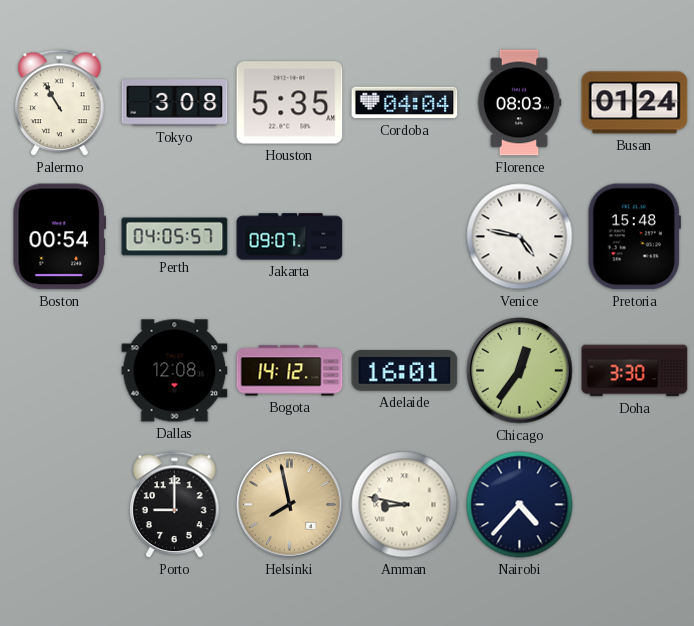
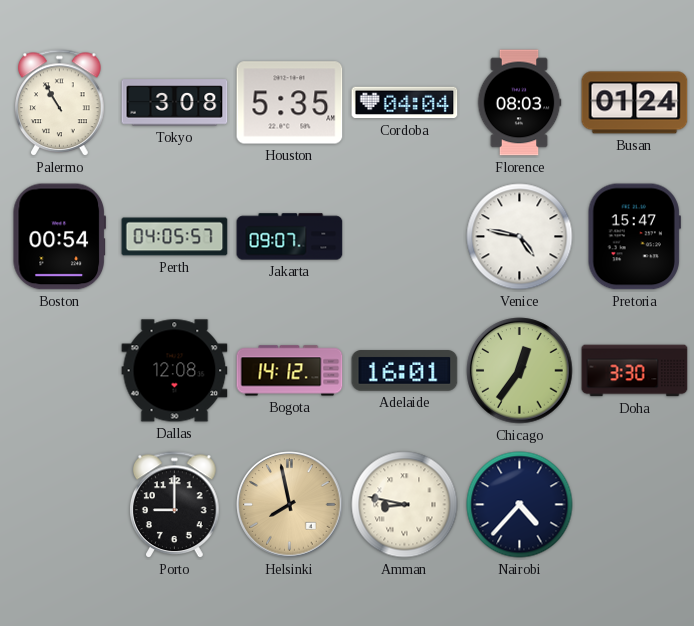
Pretoria: 15:48 -> 15:47 (634, 237)
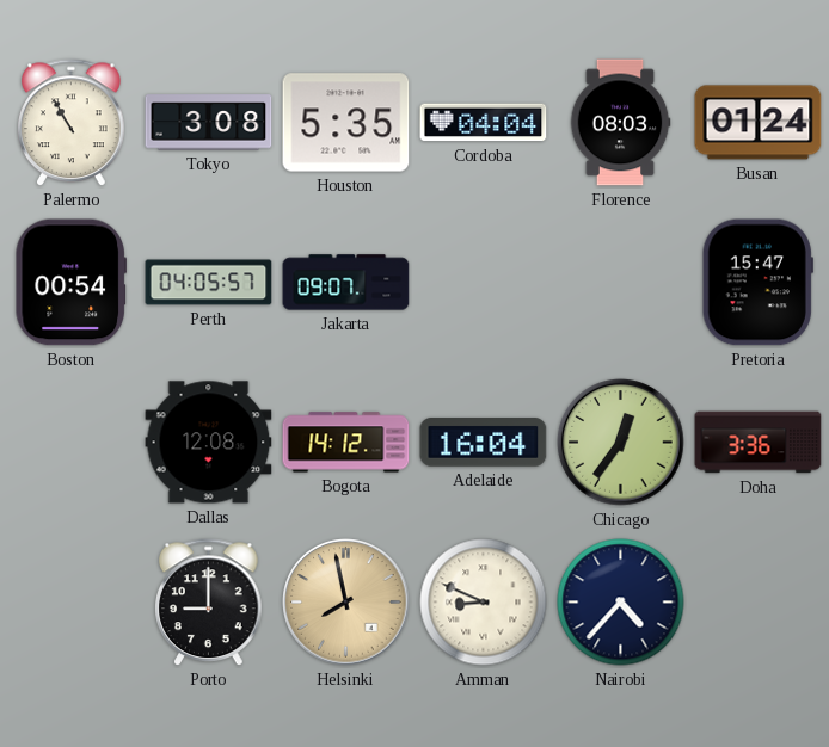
Venice: 4:47 -> none (520, 237)
Adelaide: 16:01 -> 16:04 (484, 443)
Doha: 3:30 -> 3:36 (759, 443)
Amman: 8:47 -> 8:49 (484, 603)
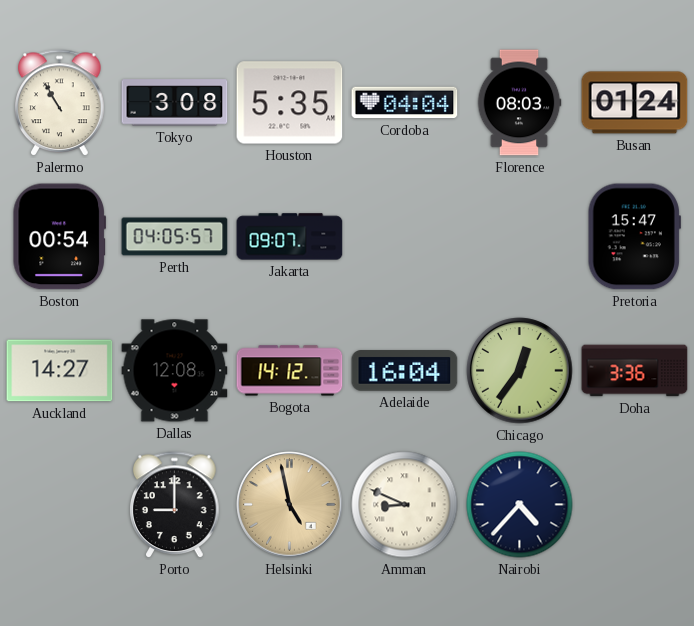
Auckland: none -> 14:27 (60, 371)
Helsinki: 7:58 -> 4:58 (290, 505)
